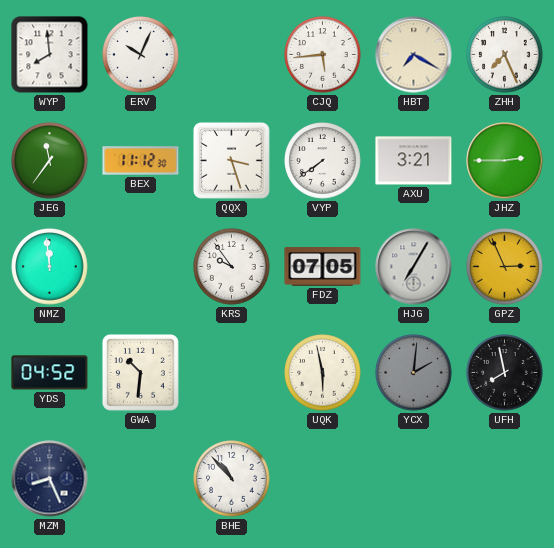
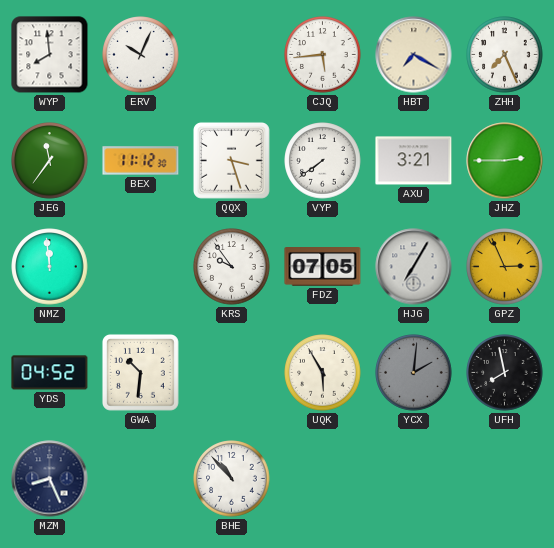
UQK: 5:58 -> 5:55 (323, 373)
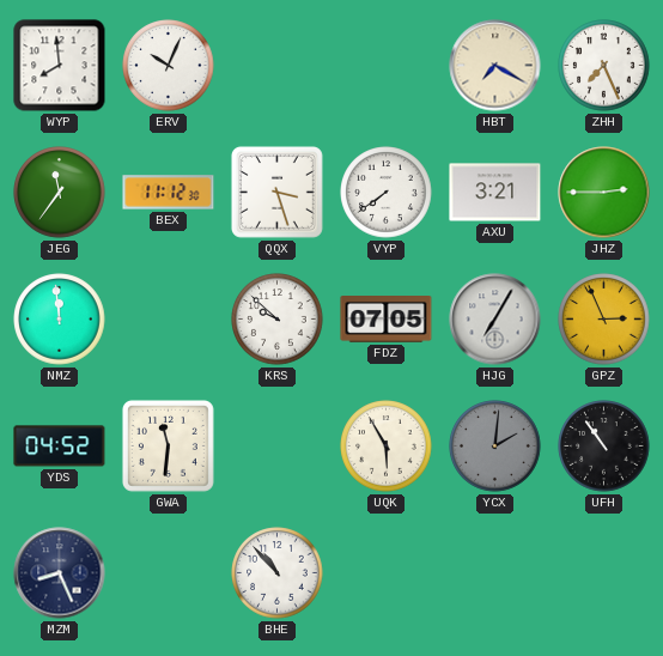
CJQ: 5:44 -> none (323, 55)
KRS: 9:54 -> 9:52 (278, 320)
GWA: 10:31 -> 11:31 (168, 445)
UFH: 7:58 -> 10:54 (604, 447)
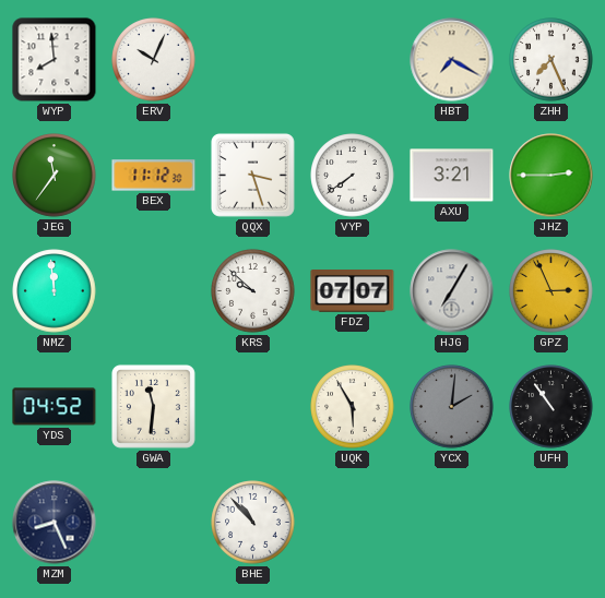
FDZ: 07:05 -> 07:07 (353, 291)
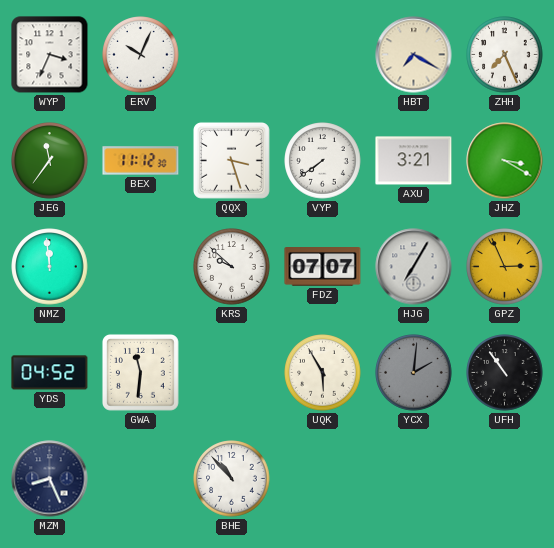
WYP: 7:59 -> 3:34 (50, 55)
JHZ: 2:45 -> 3:20 (505, 161)
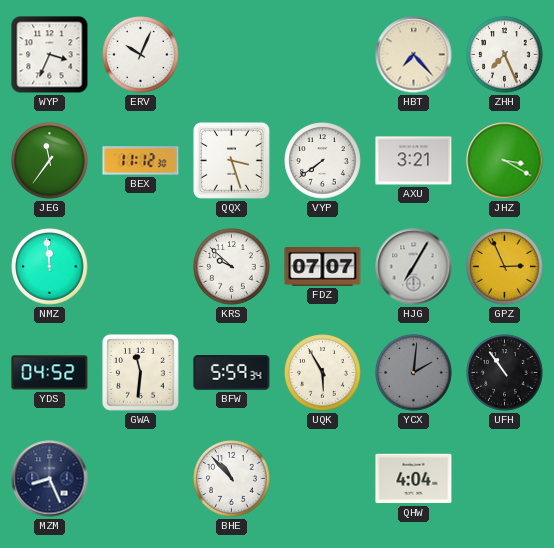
HBT: 7:20 -> 7:23 (414, 55)
BFW: none -> 5:59 (232, 373)
QHW: none -> 4:04 (414, 479)
